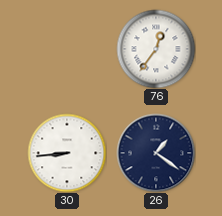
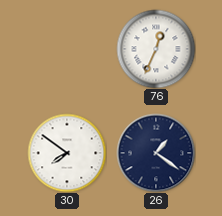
76: 12:36 -> 12:34 (156, 49)
30: 8:44 -> 7:51 (67, 153)
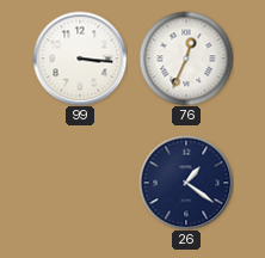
99: none -> 3:16 (80, 59)
30: 7:51 -> none (67, 153)
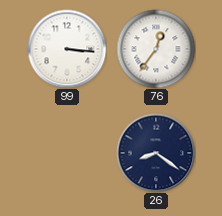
76: 12:34 -> 12:36 (156, 49)
26: 1:21 -> 8:21 (156, 153)
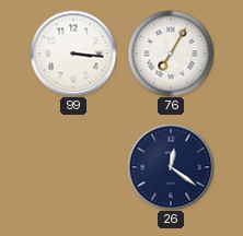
76: 12:36 -> 7:05 (171, 54)
26: 8:21 -> 12:21 (171, 167)
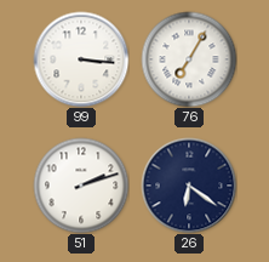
51: none -> 2:12 (81, 186)
26: 12:21 -> 6:21 (189, 186)
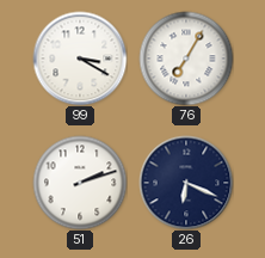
99: 3:16 -> 3:20 (80, 59)
26: 6:21 -> 6:19 (186, 183)
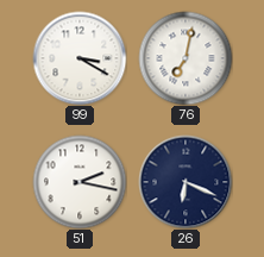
76: 7:05 -> 7:02 (186, 58)
51: 2:12 -> 2:17 (80, 182)
